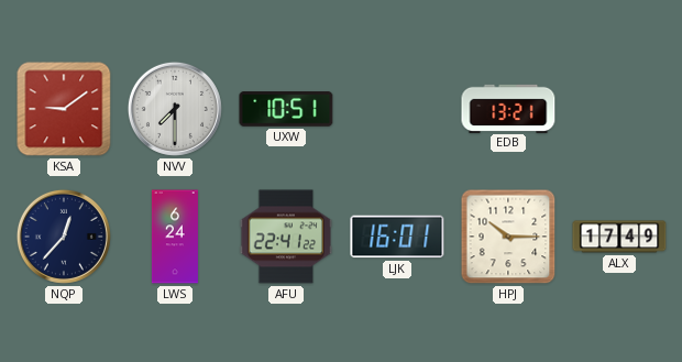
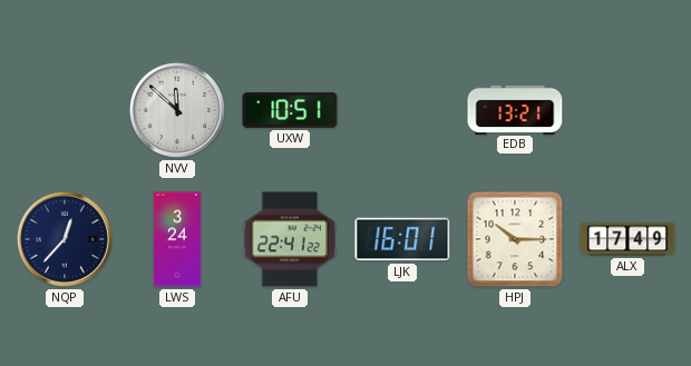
KSA: 9:09 -> none (64, 109)
NVV: 7:30 -> 11:52 (177, 110)
LWS: 6:24 -> 3:24 (177, 239)
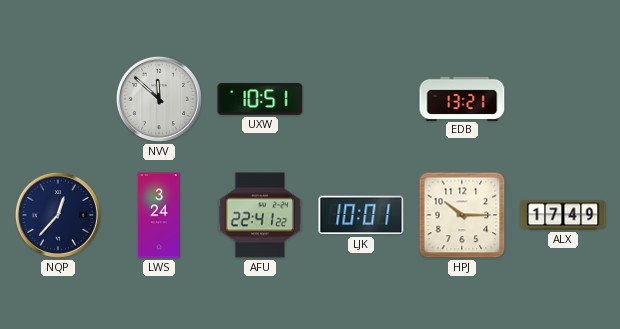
LJK: 16:01 -> 10:01 (361, 215)
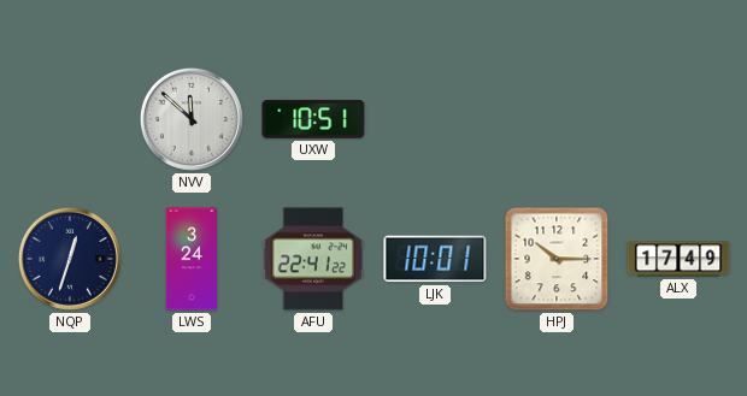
EDB: 13:21 -> none (462, 98)
NQP: 12:37 -> 12:33 (70, 259)
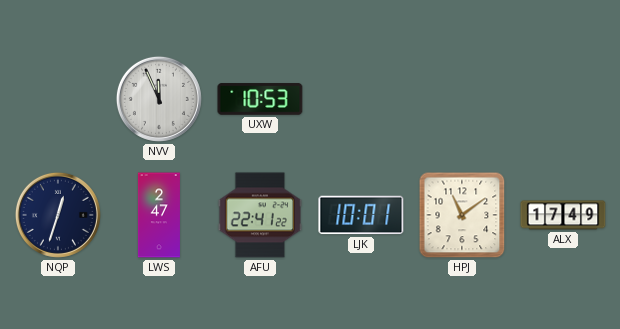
NVV: 11:52 -> 11:56 (159, 99)
UXW: 10:51 -> 10:53 (260, 99)
LWS: 3:24 -> 2:47 (159, 215)
HPJ: 10:15 -> 11:09 (462, 215)
